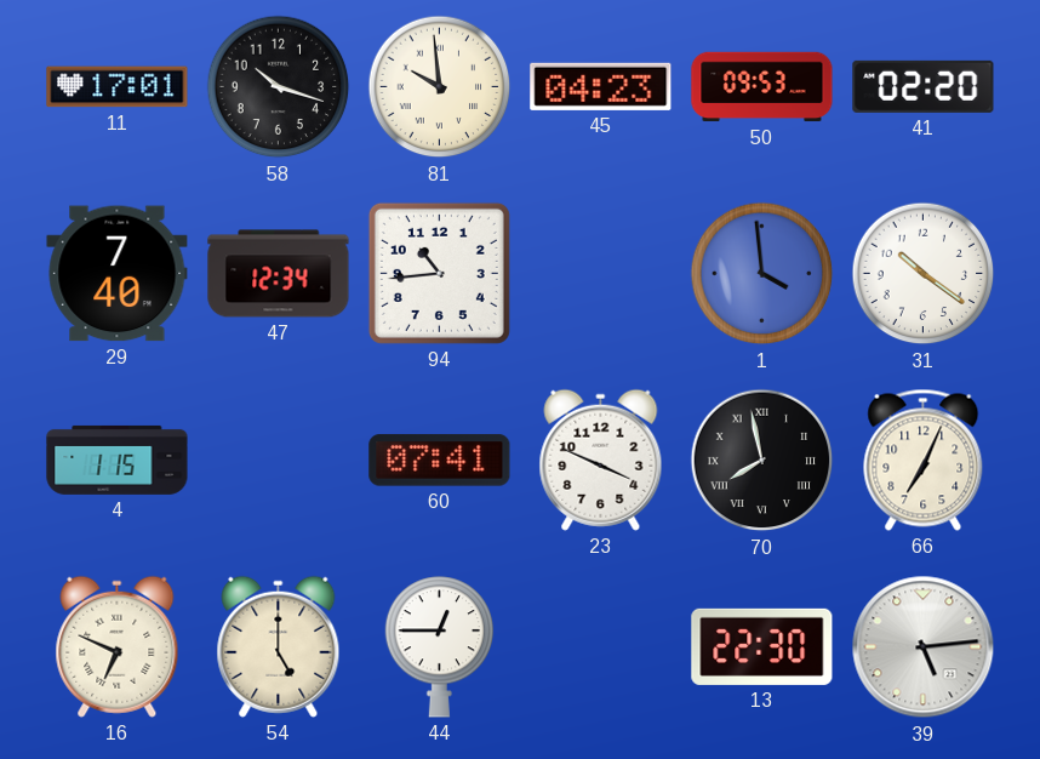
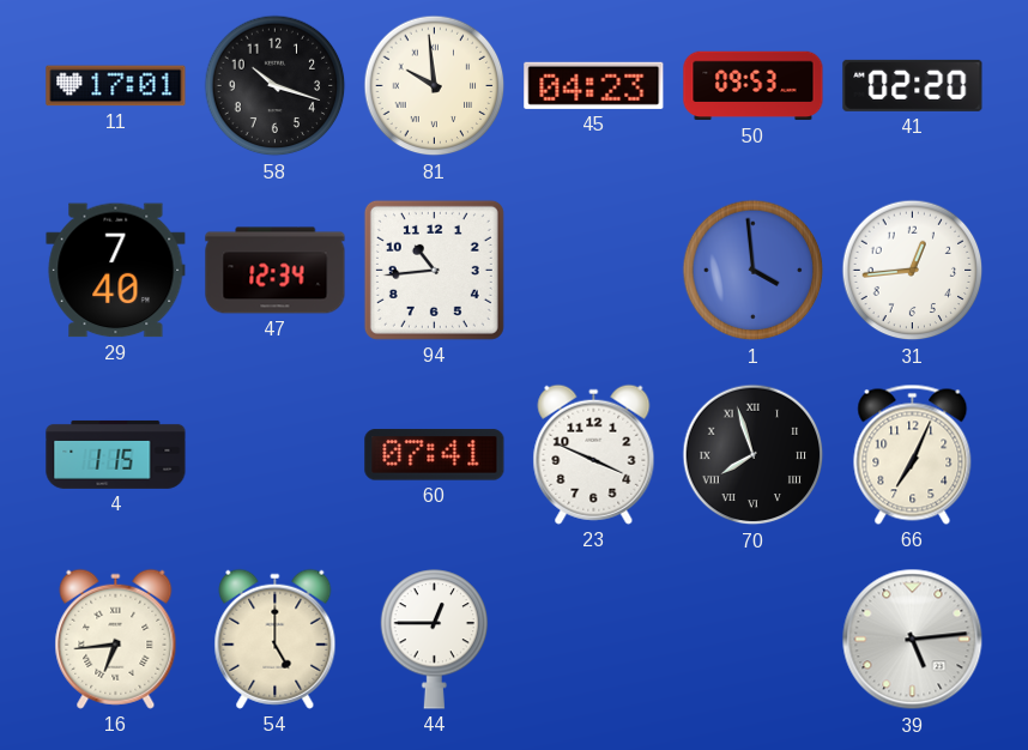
31: 10:21 -> 12:44 (913, 271)
70: 7:58 -> 7:57 (754, 455)
16: 6:49 -> 6:44 (116, 639)
13: 22:30 -> none (762, 646)
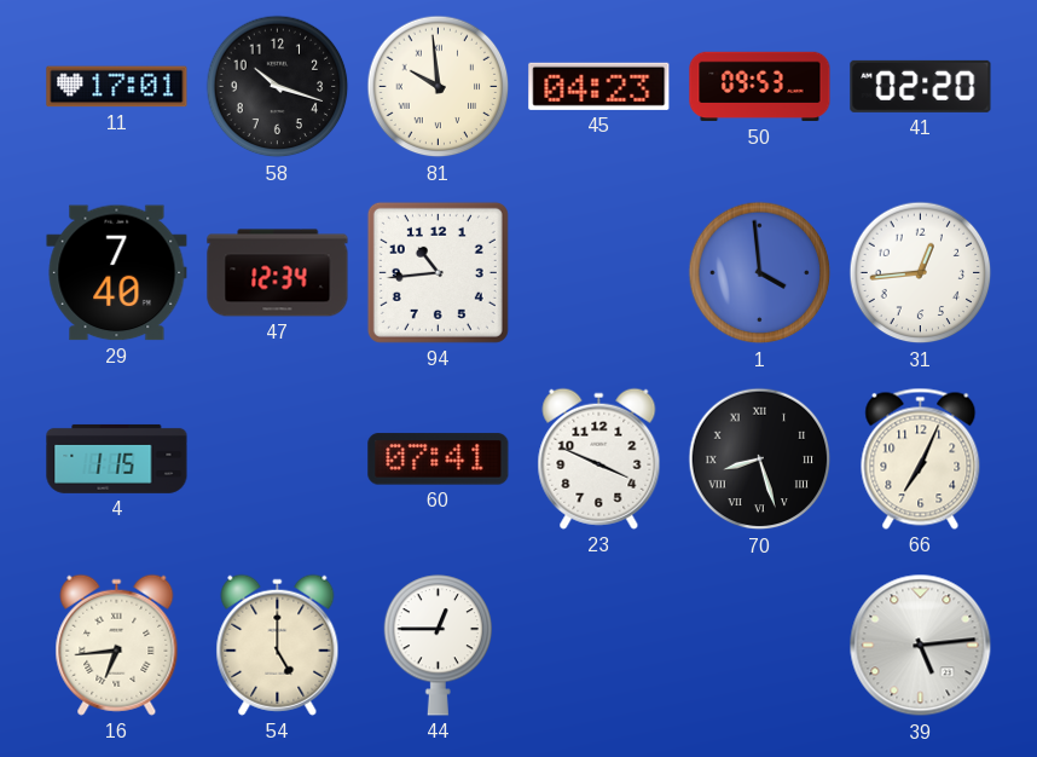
70: 7:57 -> 8:27 (760, 460)
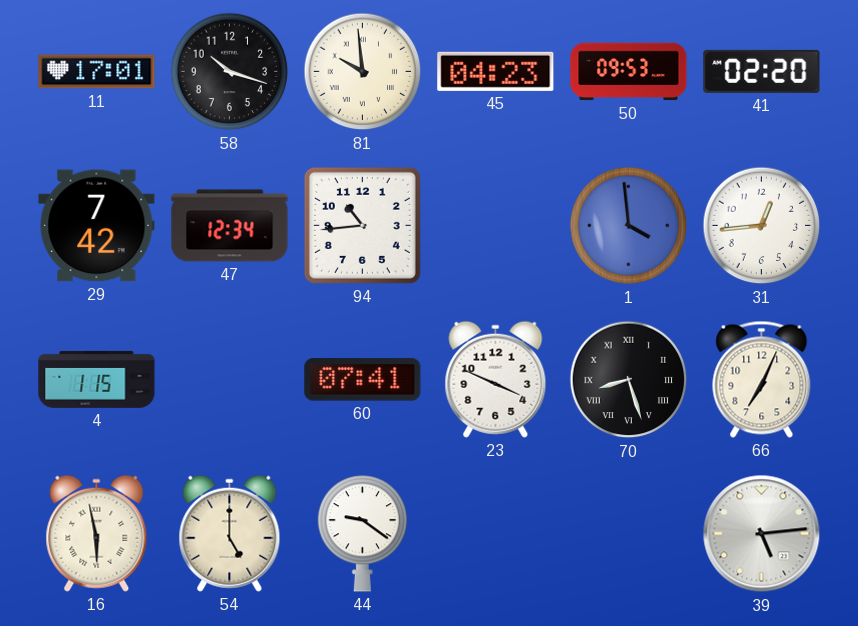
29: 7:40 -> 7:42 (97, 226)
16: 6:44 -> 5:58 (97, 533)
44: 12:45 -> 9:21 (363, 534)
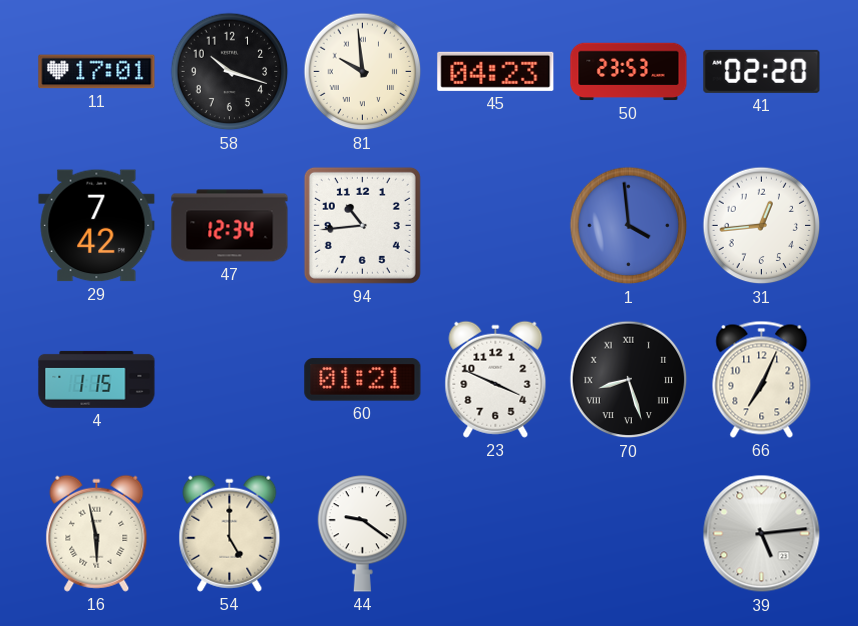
50: 09:53 -> 23:53 (629, 72)
60: 07:41 -> 01:21 (363, 380)
